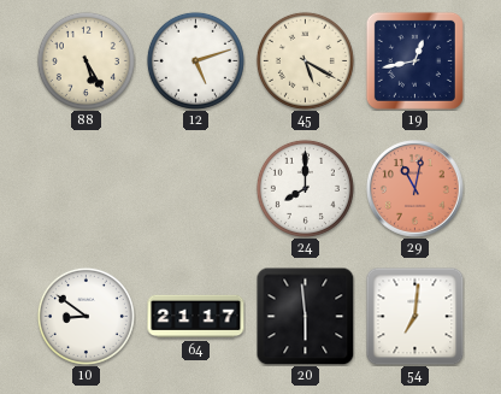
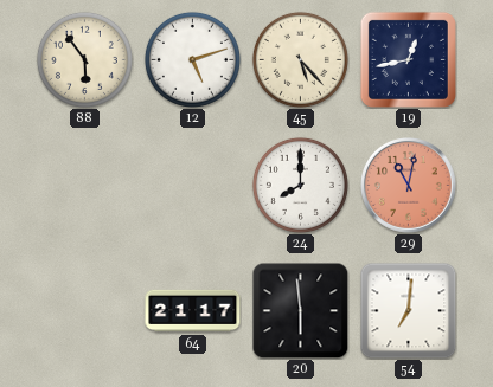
88: 5:25 -> 5:54 (84, 59)
45: 5:20 -> 5:23 (300, 59)
10: 8:51 -> none (86, 316)
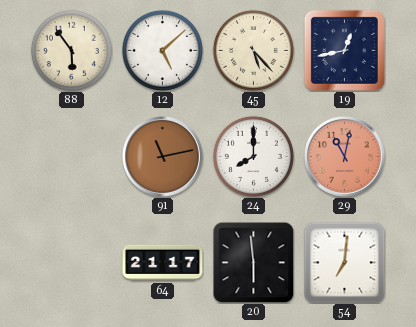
12: 5:12 -> 5:08 (162, 50)
91: none -> 11:13 (163, 157)
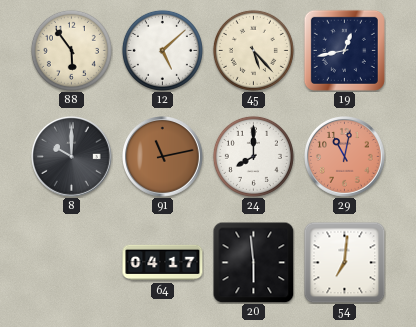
8: none -> 10:00 (72, 157)
64: 21:17 -> 04:17 (163, 263)
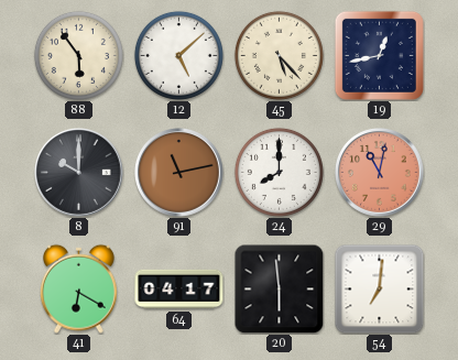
41: none -> 6:20 (78, 288)
